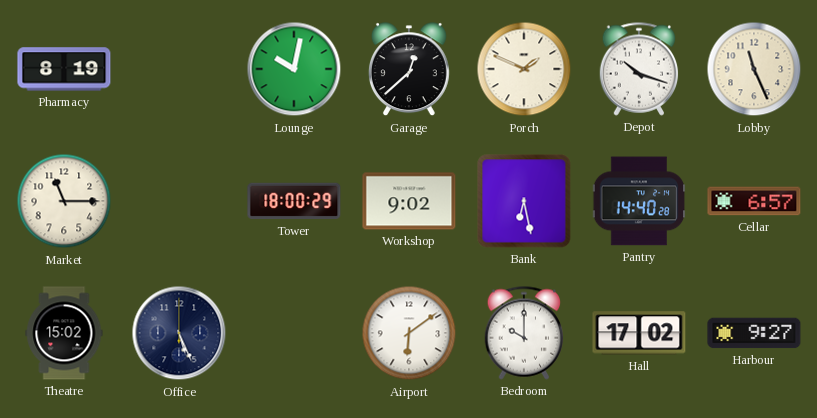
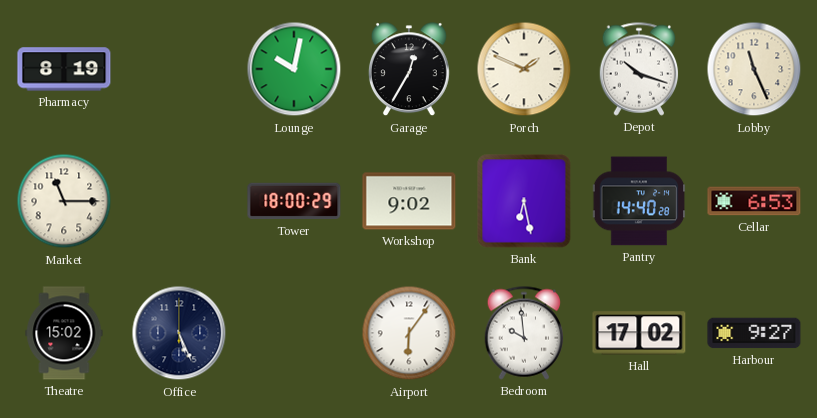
Garage: 12:38 -> 12:35 (409, 70)
Cellar: 6:57 -> 6:53 (754, 201)
Airport: 6:09 -> 6:06 (409, 333)
Bedroom: 10:00 -> 9:59 (524, 333)
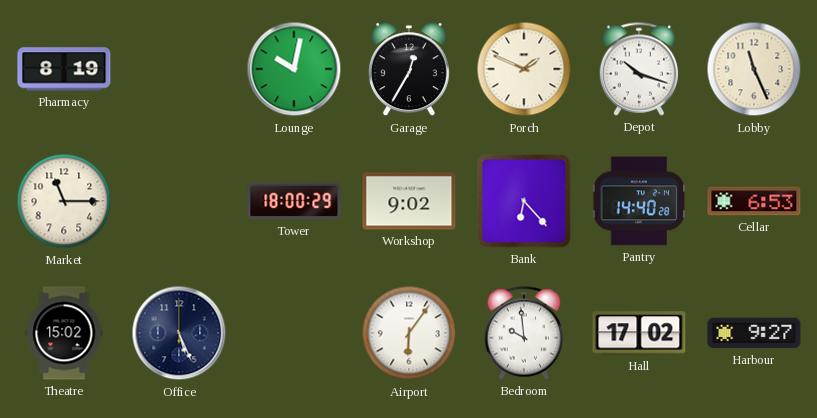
Bank: 6:28 -> 6:23 (524, 201)
